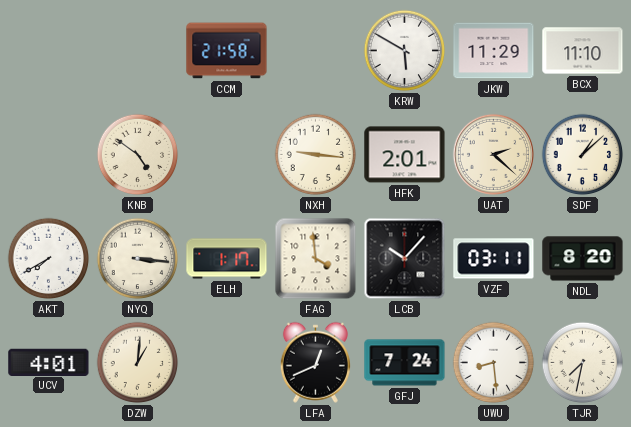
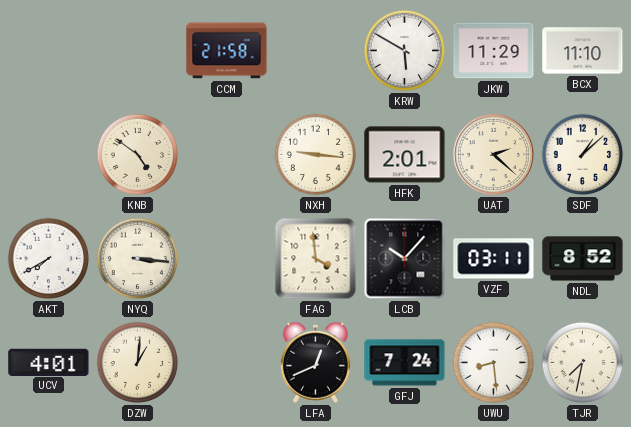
ELH: 1:17 -> none (227, 259)
NDL: 8:20 -> 8:52 (583, 259)
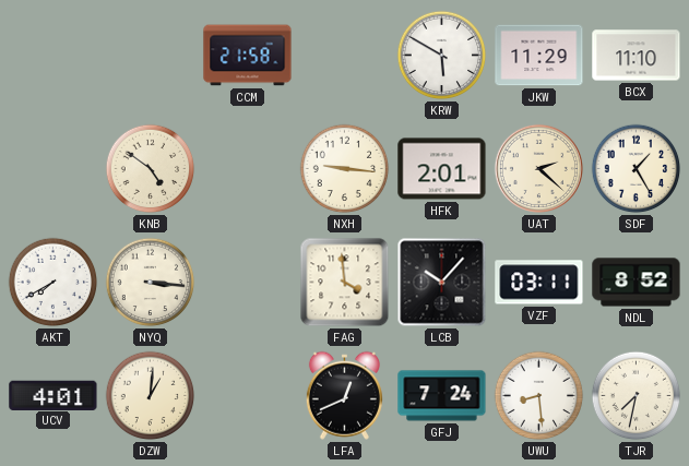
SDF: 1:08 -> 1:25 (637, 169)
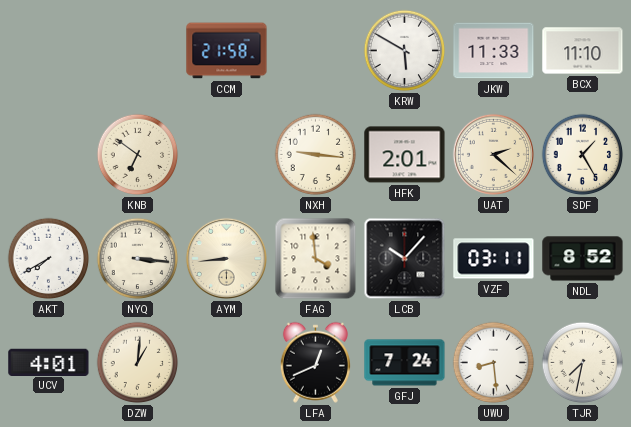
JKW: 11:29 -> 11:33 (494, 51)
KNB: 4:51 -> 6:51 (138, 155)
AYM: none -> 8:44 (226, 258)
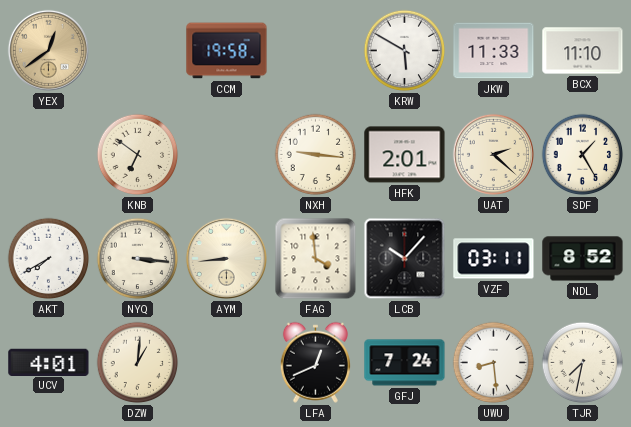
YEX: none -> 12:39 (48, 50)
CCM: 21:58 -> 19:58 (227, 51)
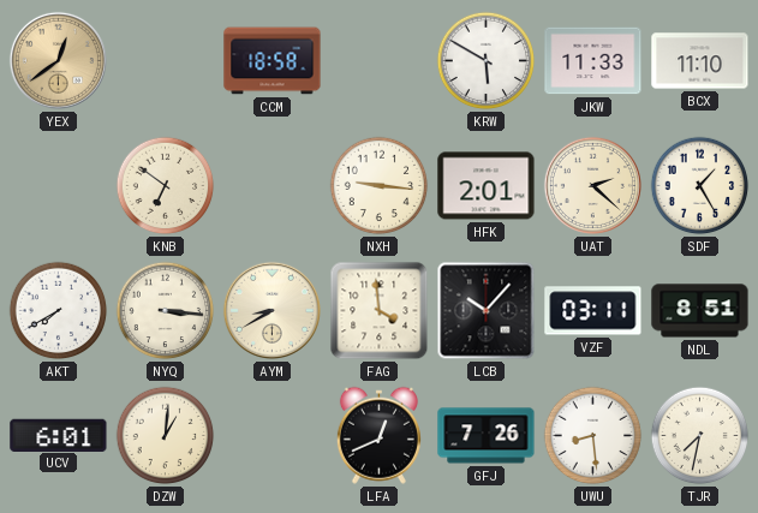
CCM: 19:58 -> 18:58 (273, 61)
AYM: 8:44 -> 8:40 (271, 310)
NDL: 8:52 -> 8:51 (700, 311)
UCV: 4:01 -> 6:01 (59, 435)
GFJ: 7:24 -> 7:26 (487, 436)
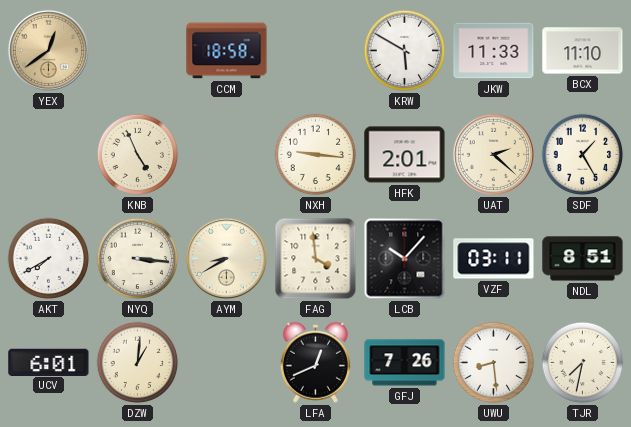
KNB: 6:51 -> 4:56 (138, 155)
